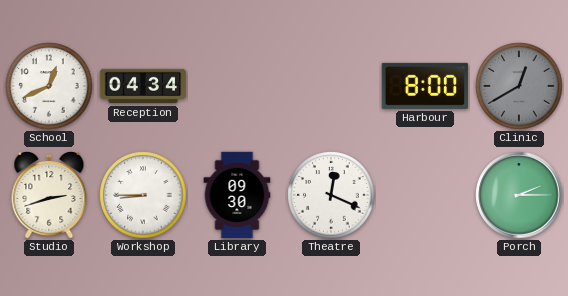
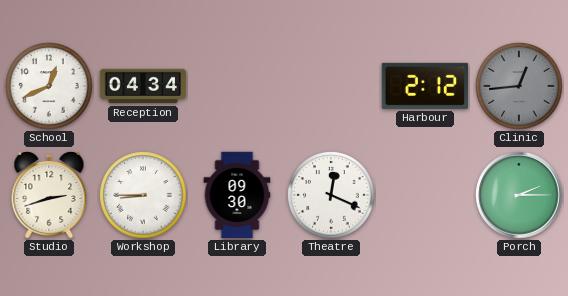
Harbour: 8:00 -> 2:12 (424, 86)
Clinic: 12:40 -> 12:44 (519, 86)
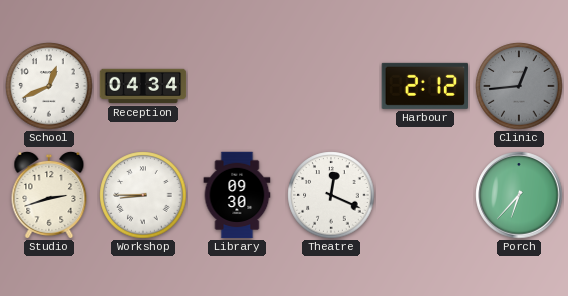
Porch: 2:15 -> 6:37 (519, 195)
